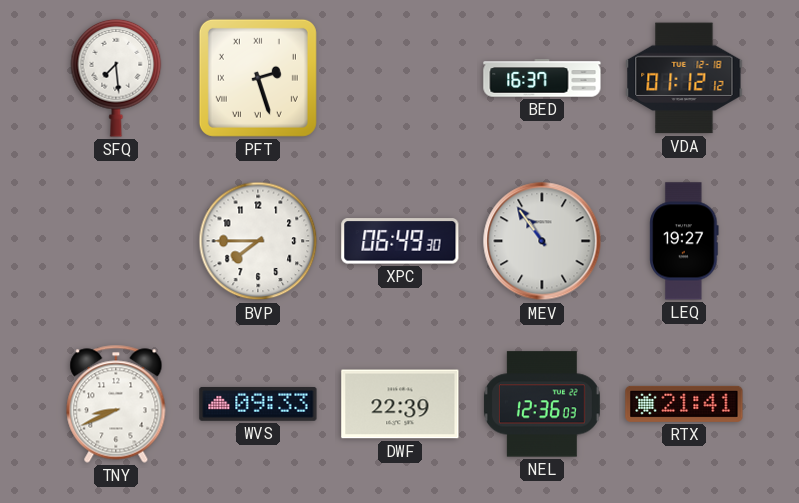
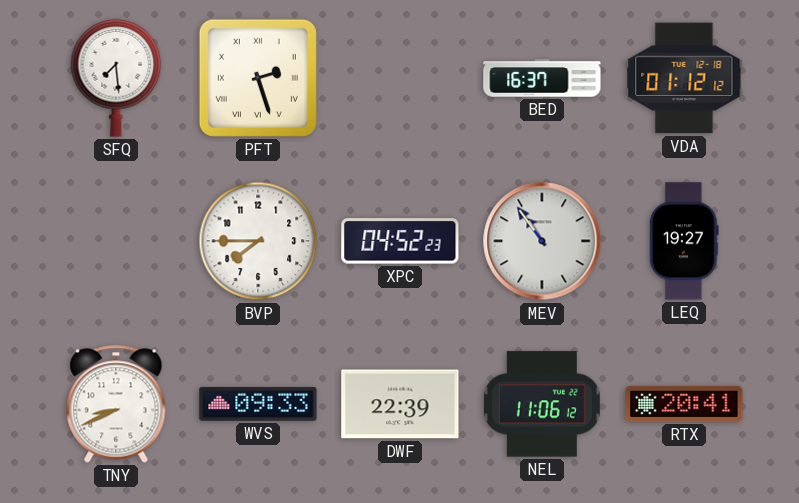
XPC: 06:49 -> 04:52 (400, 241)
NEL: 12:36 -> 11:06 (542, 404)
RTX: 21:41 -> 20:41 (684, 404)
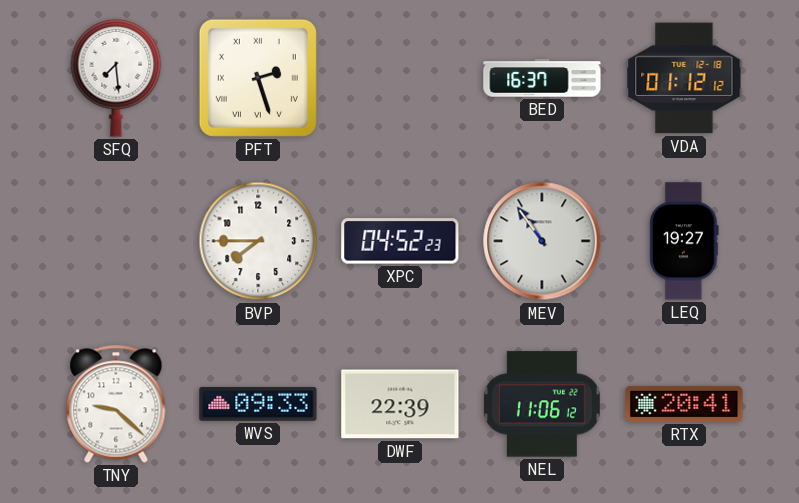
TNY: 8:41 -> 9:22 (116, 404)
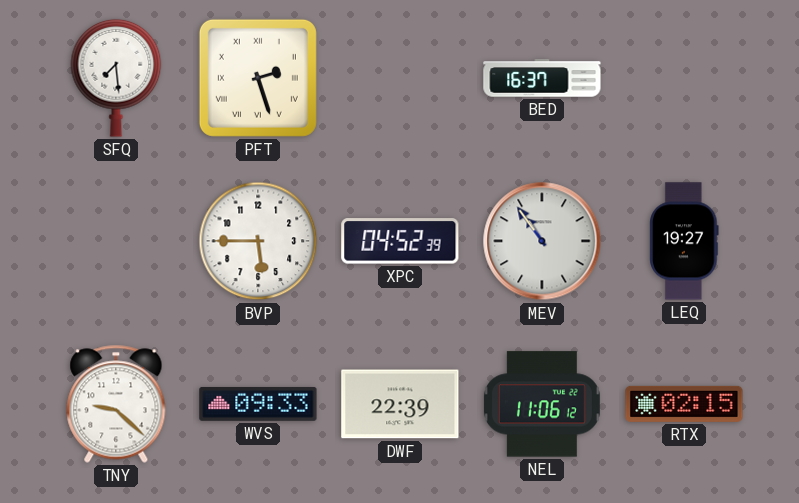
VDA: 01:12 -> none (684, 78)
BVP: 7:45 -> 5:45 (258, 241)
XPC: 04:52:23 -> 04:52:39 (400, 241)
RTX: 20:41 -> 02:15 (684, 404)
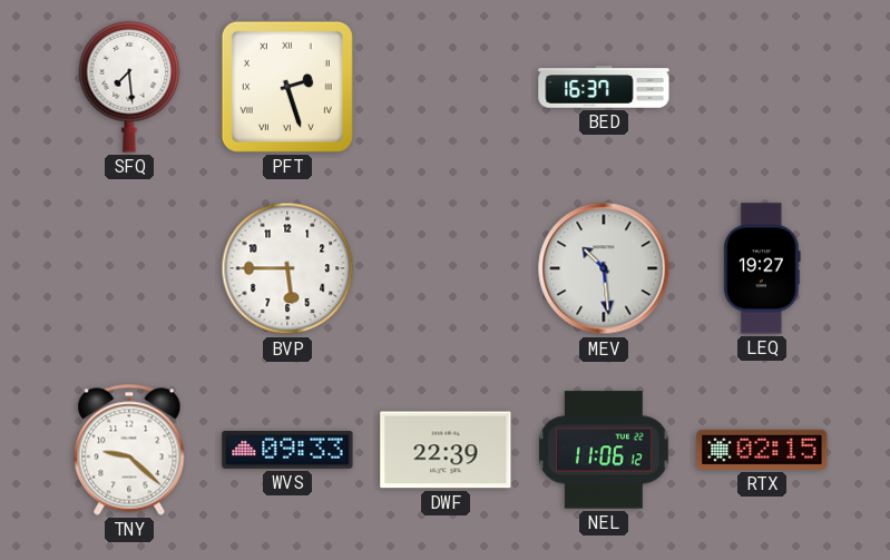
XPC: 04:52 -> none (400, 241)
MEV: 10:54 -> 10:29 (604, 268)
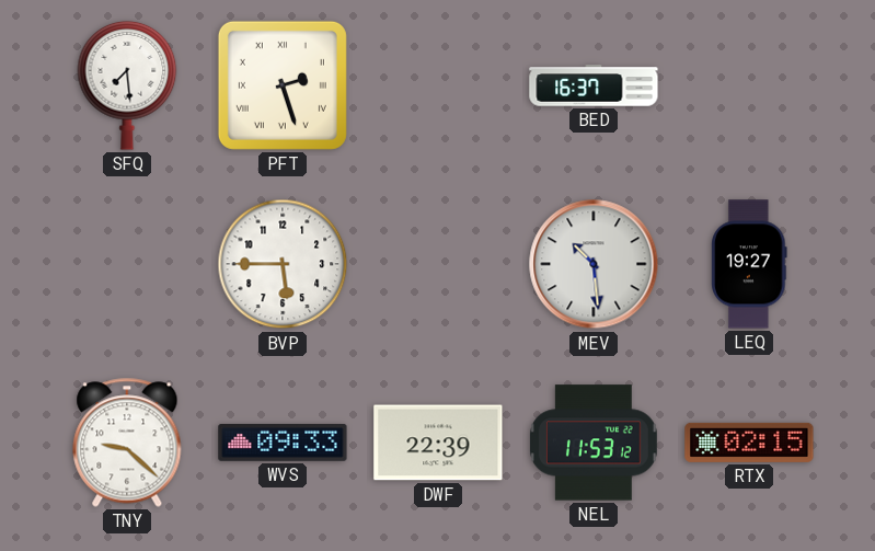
NEL: 11:06 -> 11:53 (594, 443)
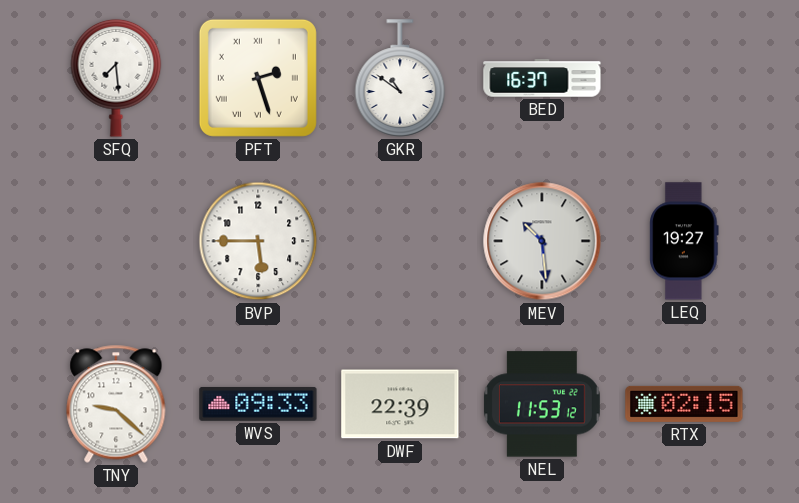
GKR: none -> 10:51 (400, 78)
